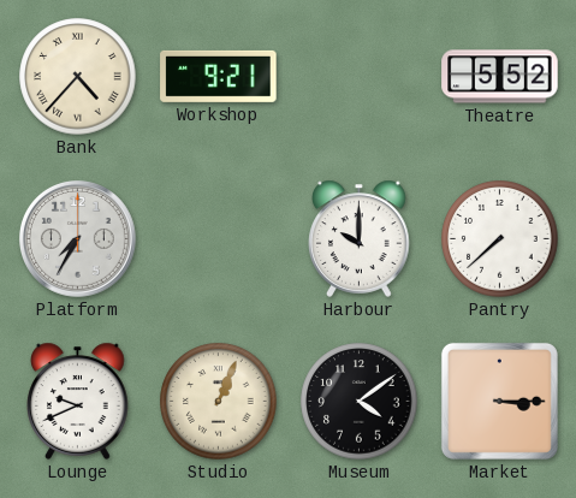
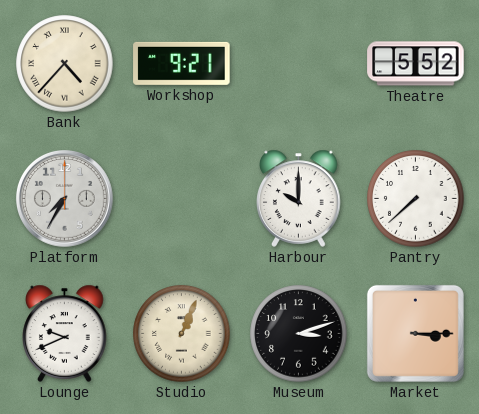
Museum: 4:09 -> 3:12 (299, 334)
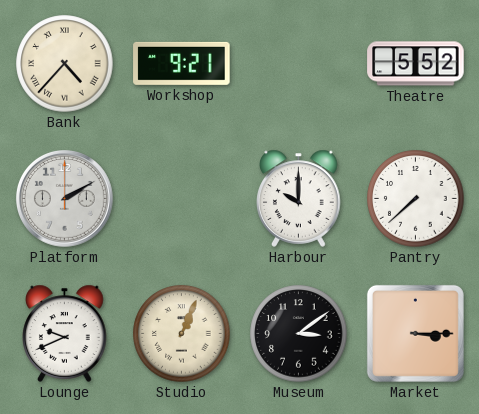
Platform: 7:35 -> 2:10 (64, 198)
Museum: 3:12 -> 3:09 (299, 334)
